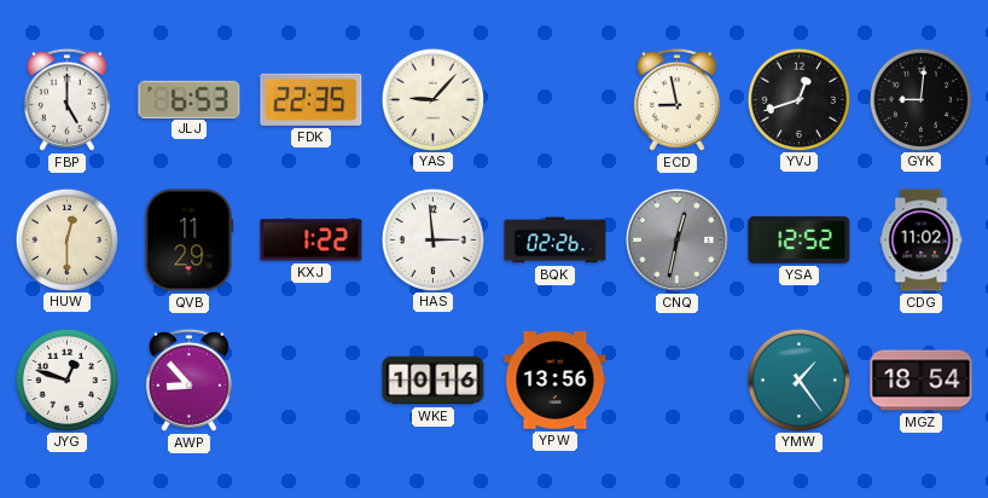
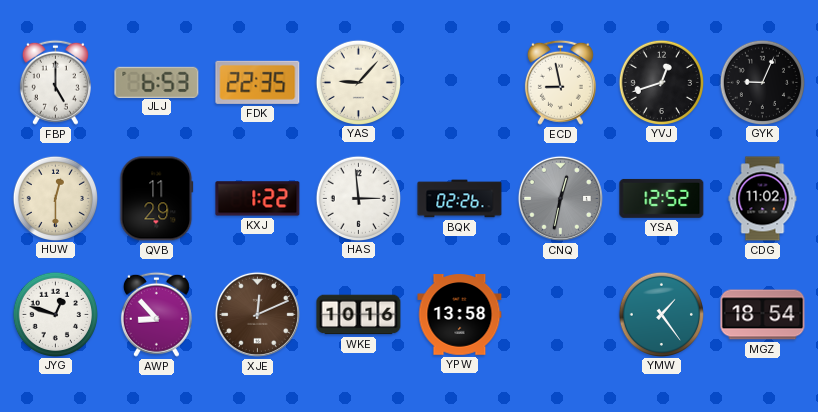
GYK: 9:01 -> 9:04 (762, 82)
XJE: none -> 12:11 (257, 314)
YPW: 13:56 -> 13:58 (460, 315)
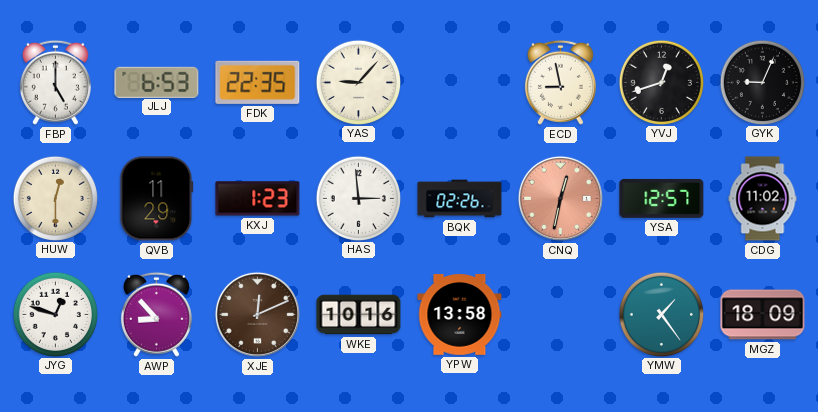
KXJ: 1:22 -> 1:23 (258, 199)
CNQ dial: grey -> salmon (560, 198)
YSA: 12:52 -> 12:57 (662, 198)
MGZ: 18:54 -> 18:09 (763, 315)
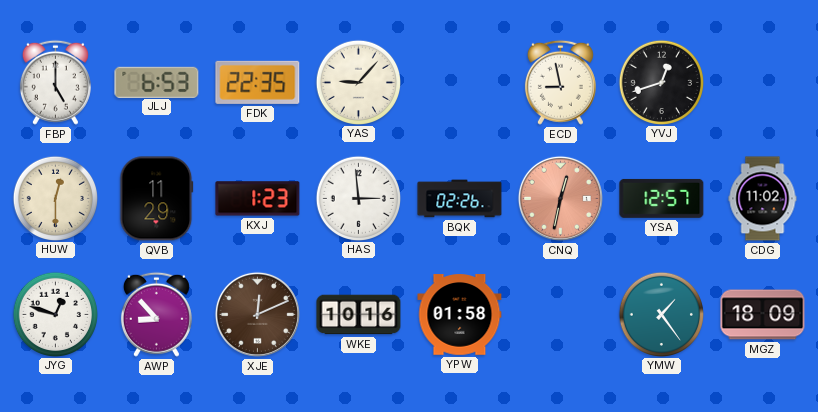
GYK: 9:04 -> none (762, 82)
YPW: 13:58 -> 01:58 (460, 315)
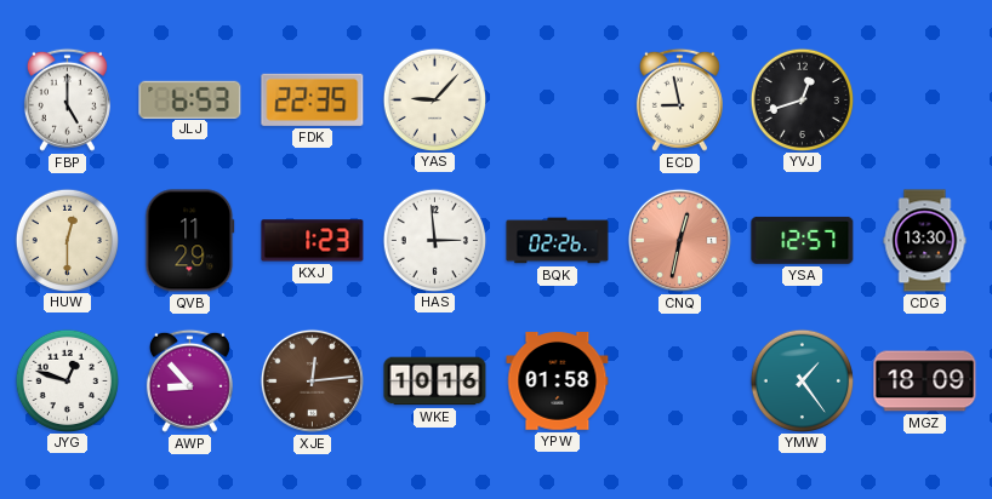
CDG: 11:02 -> 13:30 (925, 241)
XJE: 12:11 -> 12:14 (312, 380)
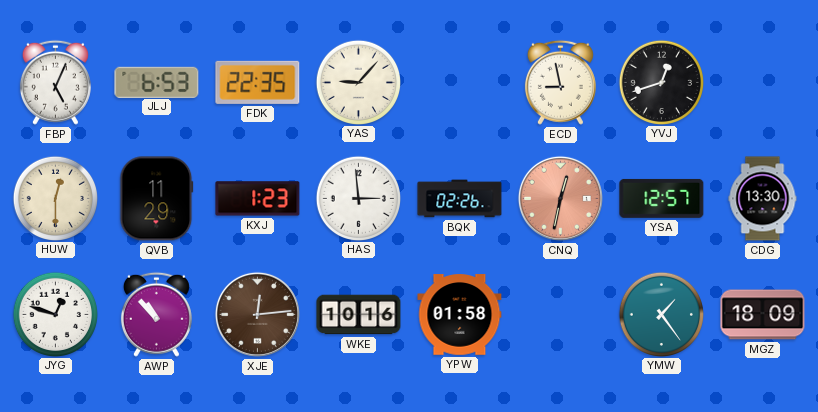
FBP: 5:00 -> 5:04 (55, 82)
AWP: 8:53 -> 10:53 (156, 314)
